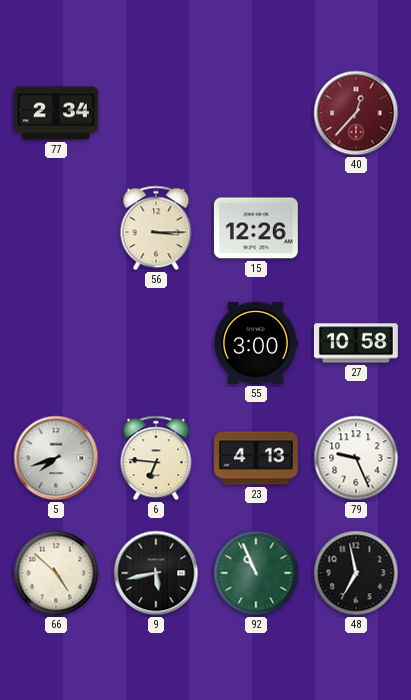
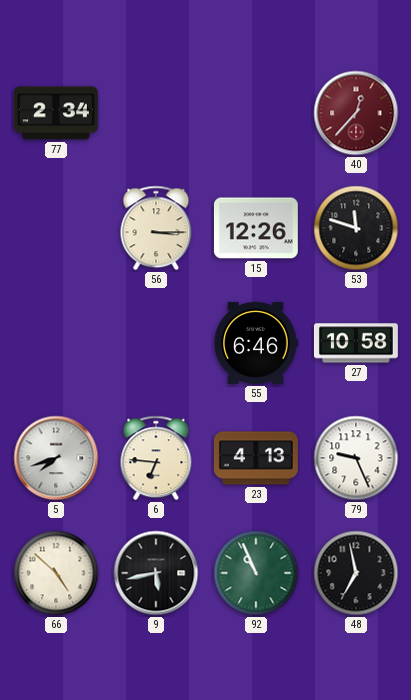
53: none -> 11:48 (356, 228)
55: 3:00 -> 6:46 (256, 343)
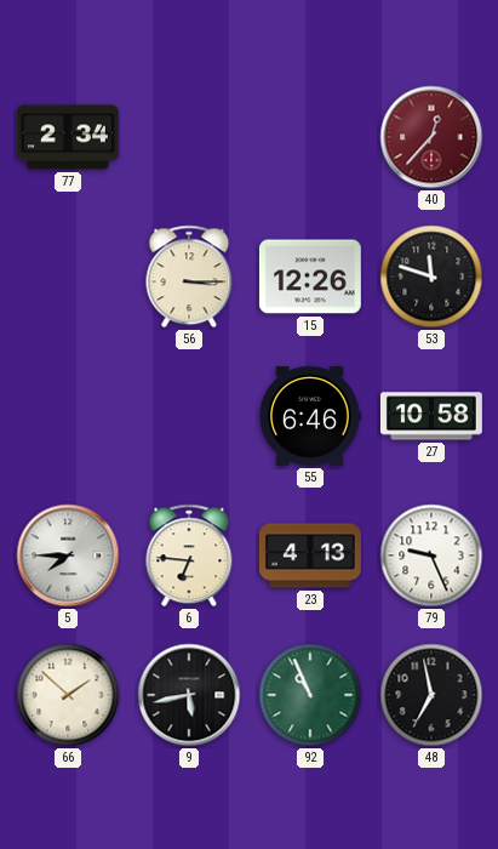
5: 7:42 -> 7:45 (68, 555)
66: 4:52 -> 1:52 (68, 695)
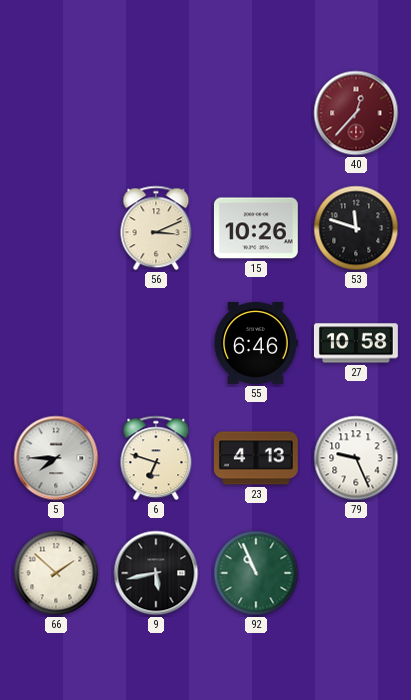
77: 2:34 -> none (68, 137)
56: 3:15 -> 3:11 (156, 228)
15: 12:26 -> 10:26 (256, 228)
6: 6:46 -> 6:48 (156, 458)
48: 6:58 -> none (431, 695)
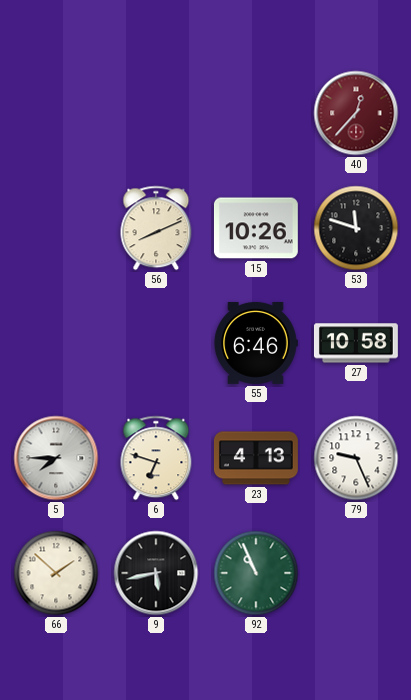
56: 3:11 -> 8:11 (156, 228)
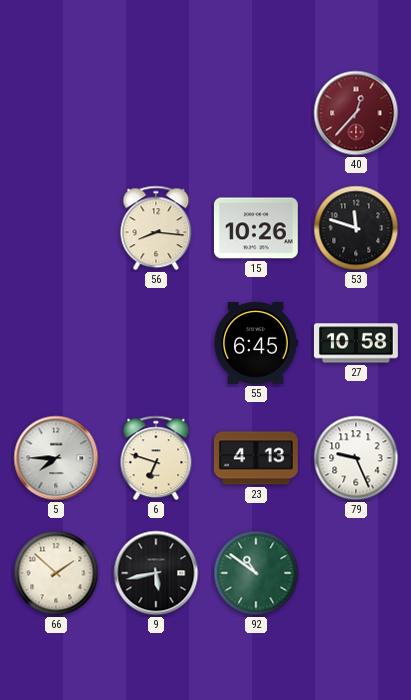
56: 8:11 -> 8:16 (156, 228)
55: 6:46 -> 6:45 (256, 343)
92: 10:56 -> 10:51 (256, 573)
